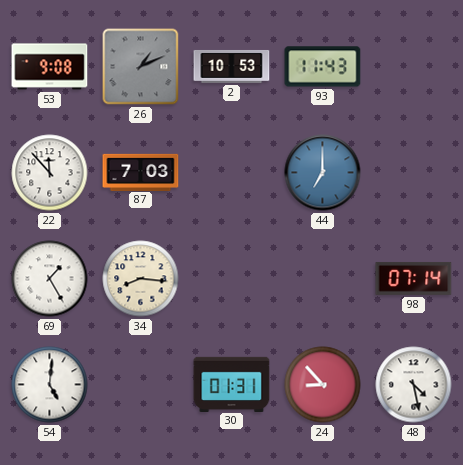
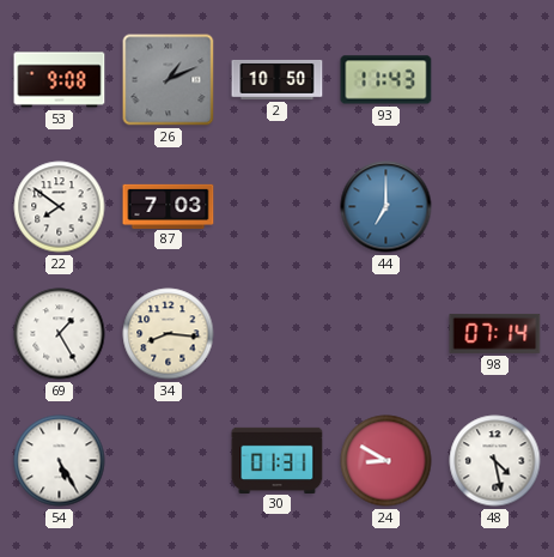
2: 10:53 -> 10:50 (278, 79)
22: 11:53 -> 7:51 (60, 207)
54: 5:01 -> 5:25 (60, 461)
24: 8:53 -> 8:50 (386, 461)
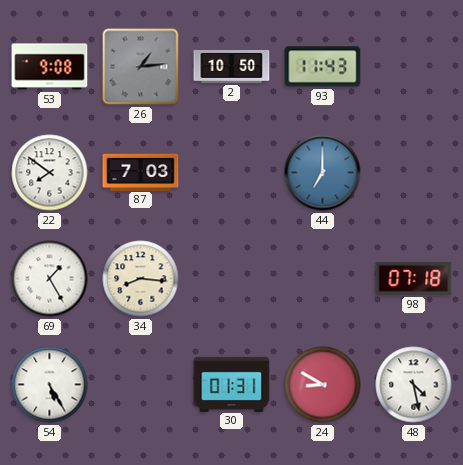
26: 1:11 -> 1:14 (141, 67)
98: 07:14 -> 07:18 (414, 278)
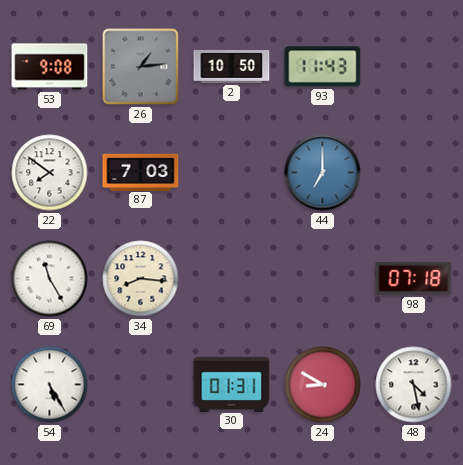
69: 1:25 -> 11:25 (50, 279)
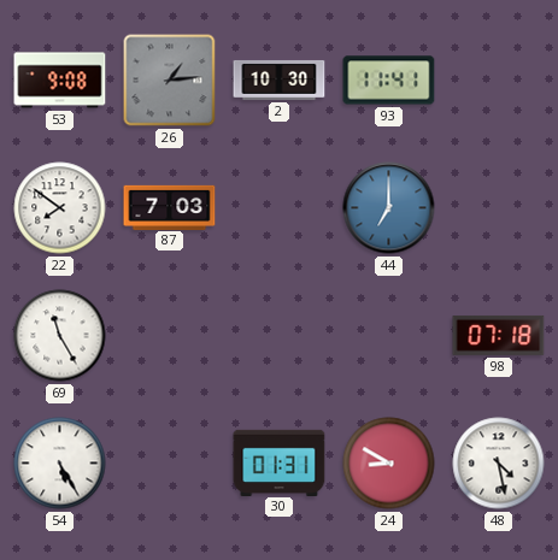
2: 10:50 -> 10:30 (280, 79)
93: 11:43 -> 11:41 (389, 81)
34: 8:16 -> none (141, 279)
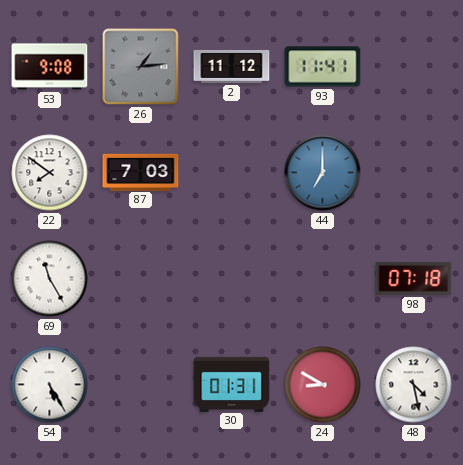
2: 10:30 -> 11:12 (232, 66)
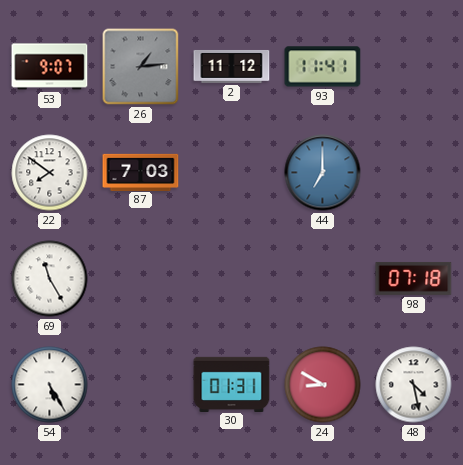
53: 9:08 -> 9:07 (50, 67)
